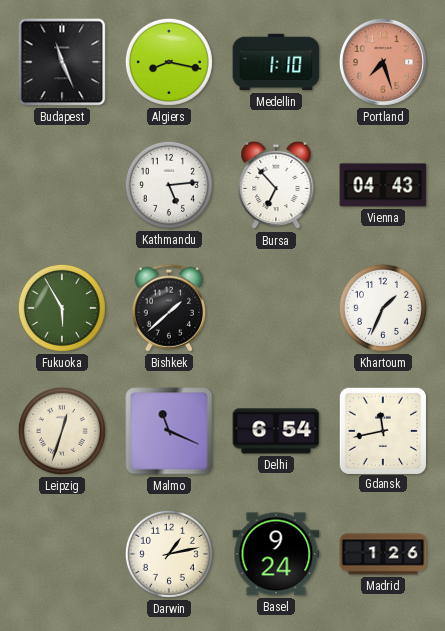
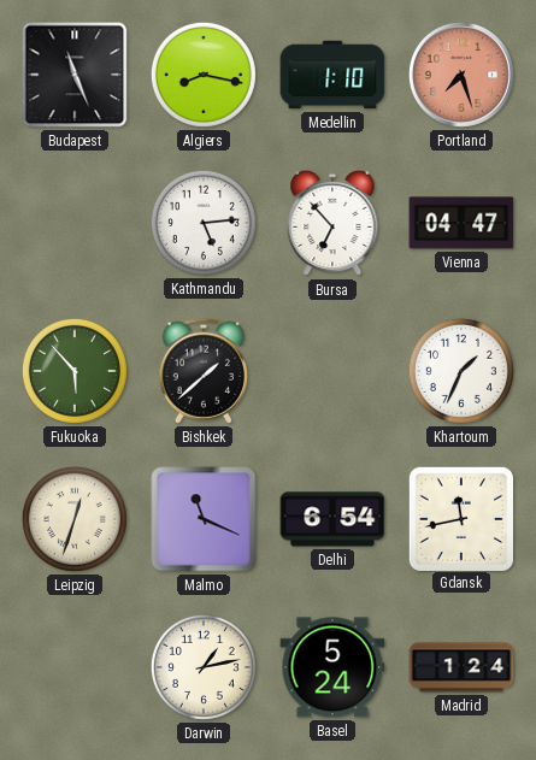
Vienna: 04:43 -> 04:47 (461, 223)
Fukuoka: 5:55 -> 5:53 (75, 371)
Basel: 9:24 -> 5:24 (332, 667)
Madrid: 1:26 -> 1:24 (461, 667)
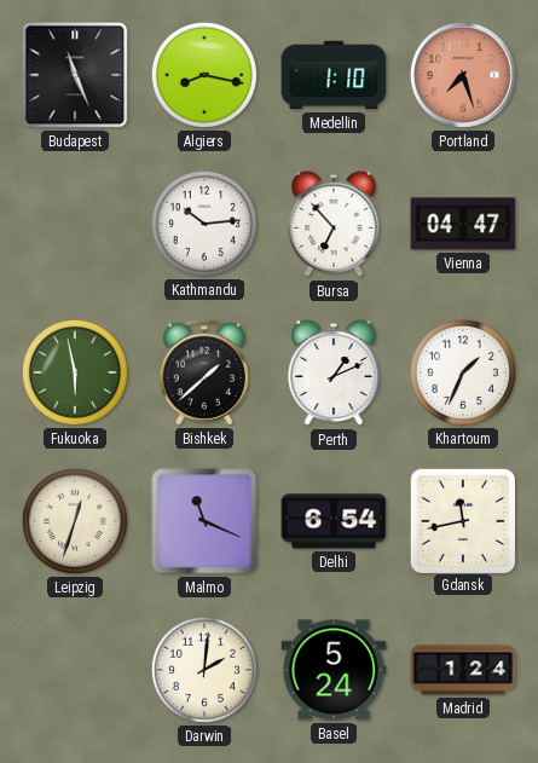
Kathmandu: 5:14 -> 10:14 (204, 224)
Fukuoka: 5:53 -> 5:58 (75, 372)
Perth: none -> 1:11 (334, 372)
Darwin: 1:13 -> 2:01 (204, 670)
